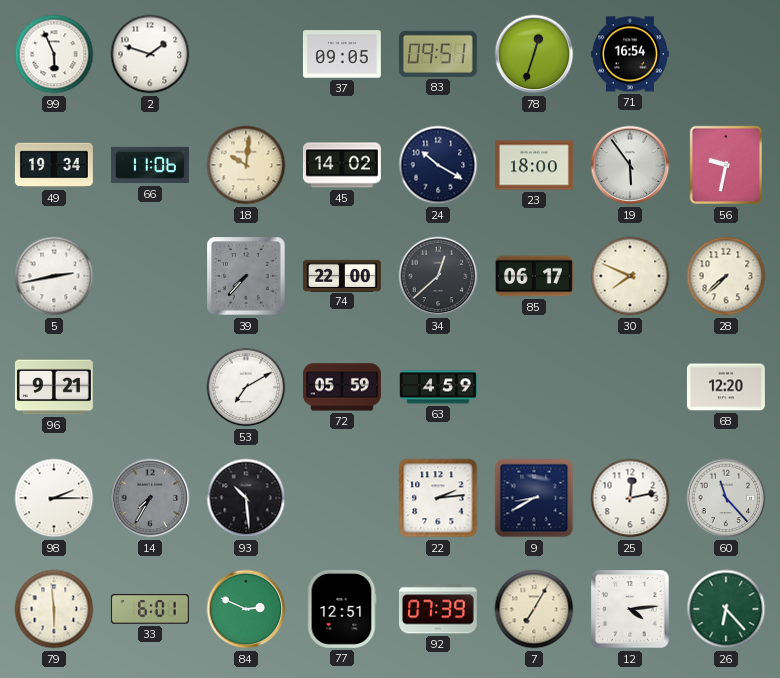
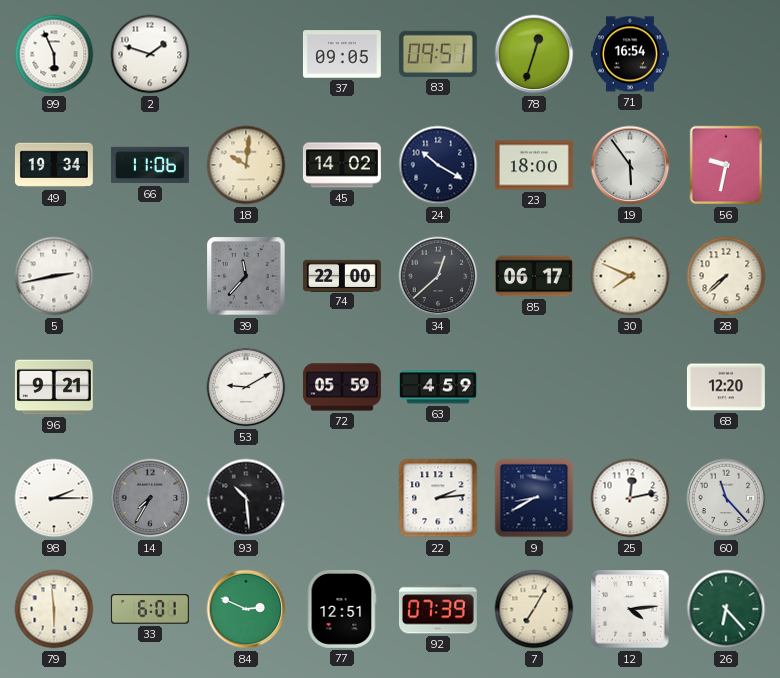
39: 7:37 -> 11:37 (246, 276)
53: 7:10 -> 9:10 (246, 387)
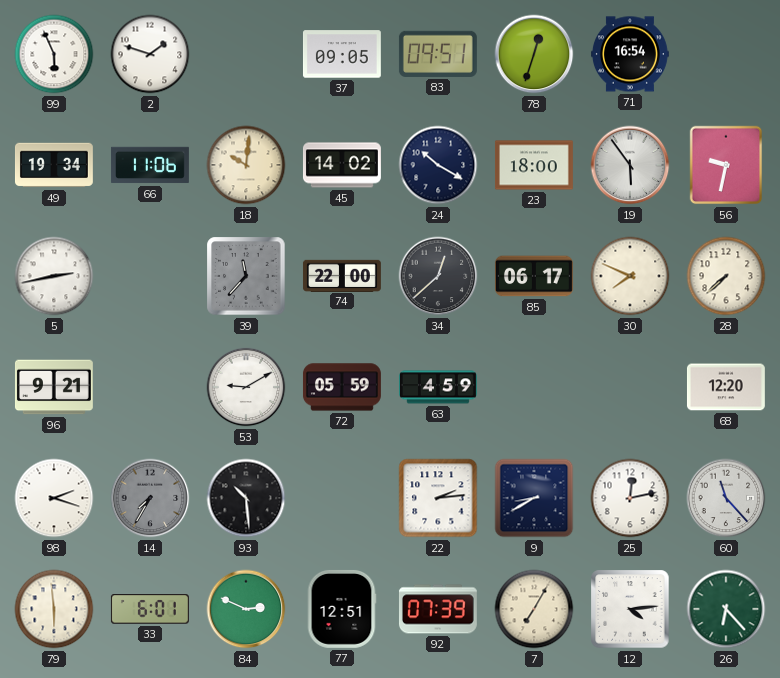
98: 2:15 -> 2:18 (54, 498)
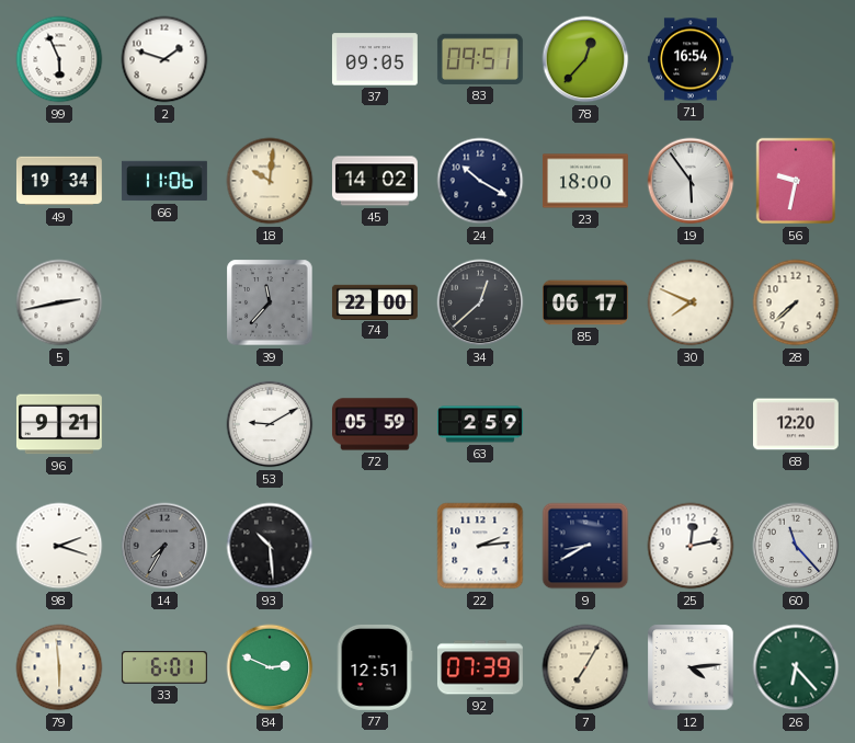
78: 12:33 -> 12:37 (585, 59)
63: 4:59 -> 2:59 (480, 424)
